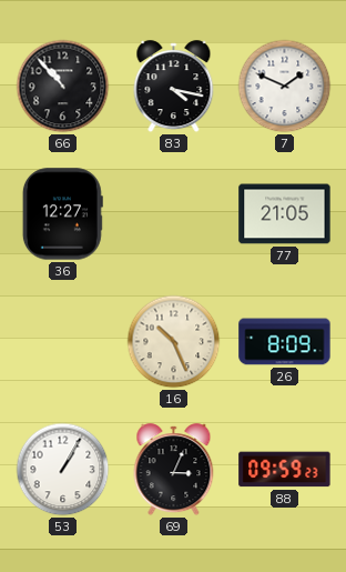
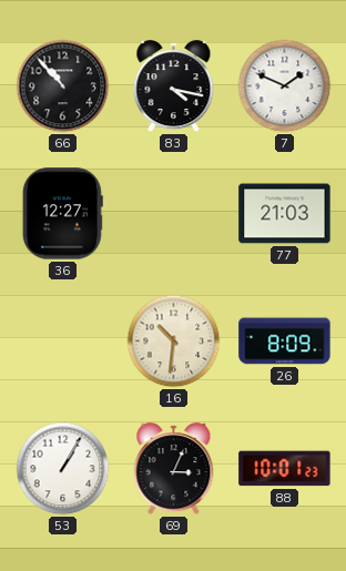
77: 21:05 -> 21:03 (285, 214)
16: 10:26 -> 10:31 (174, 341)
88: 09:59 -> 10:01 (285, 469)
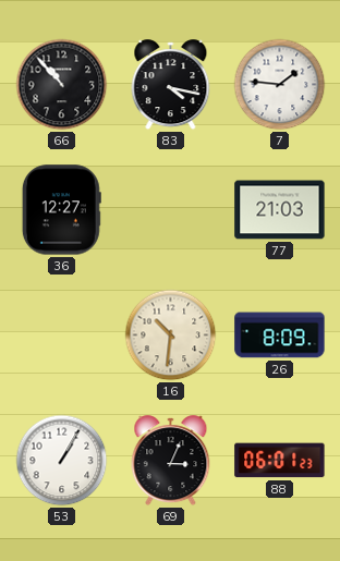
7: 1:49 -> 1:46 (280, 85)
88: 10:01 -> 06:01 (280, 461)
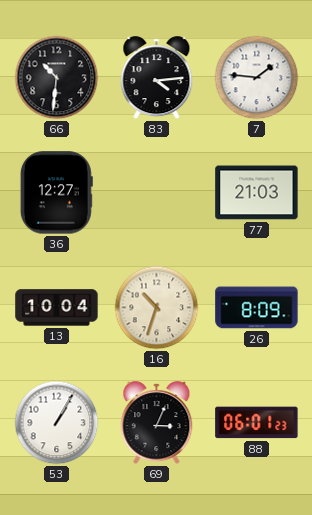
66: 10:53 -> 10:31 (57, 78)
83: 4:17 -> 4:14 (157, 78)
13: none -> 10:04 (57, 308)
16: 10:31 -> 10:33 (157, 308)
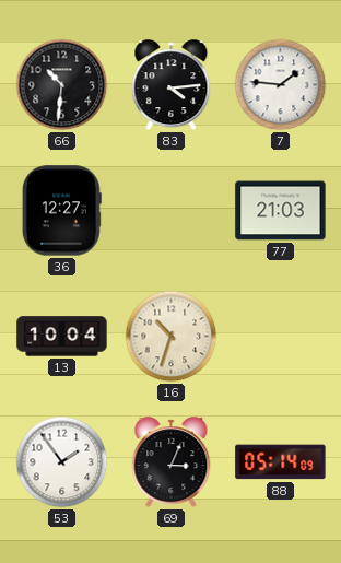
26: 8:09 -> none (257, 308)
53: 1:05 -> 1:54 (62, 462)
88: 06:01 -> 05:14 (281, 462)
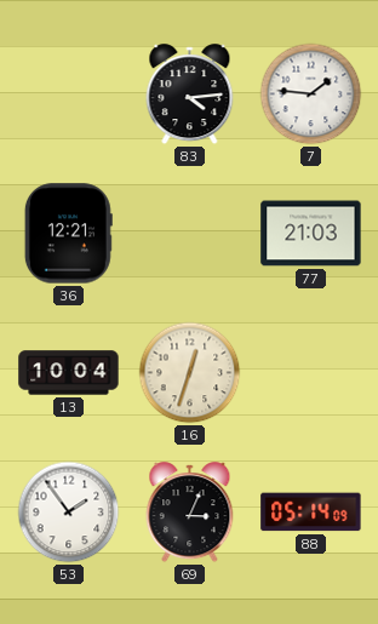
66: 10:31 -> none (62, 85)
36: 12:27 -> 12:21 (68, 234)
16: 10:33 -> 12:33 (190, 373)
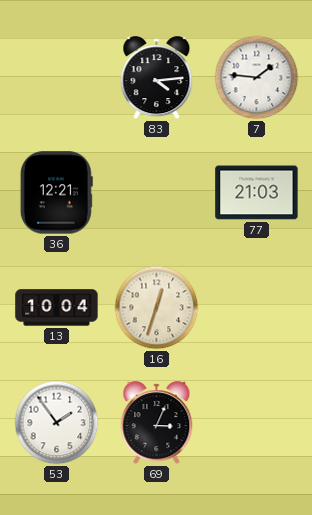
88: 05:14 -> none (311, 513)
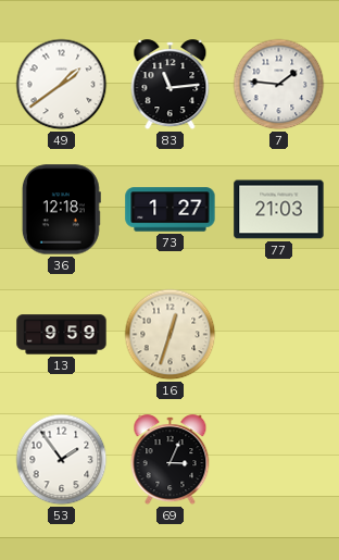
49: none -> 1:39 (62, 85)
83: 4:14 -> 11:14 (171, 85)
36: 12:21 -> 12:18 (61, 210)
73: none -> 1:27 (171, 210)
13: 10:04 -> 9:59 (62, 335)
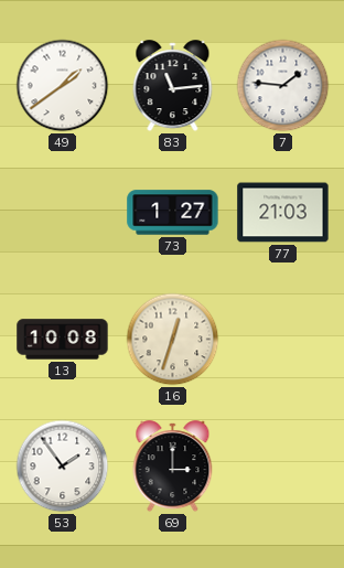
36: 12:18 -> none (61, 210)
13: 9:59 -> 10:08 (63, 340)
69: 3:04 -> 3:00 (173, 467)
